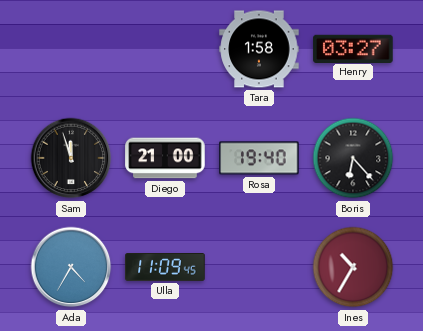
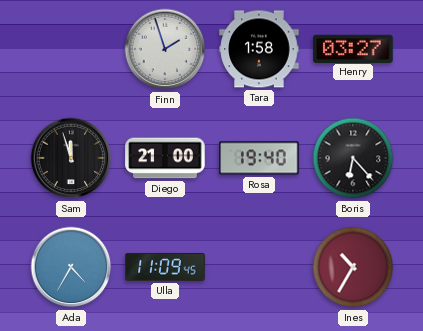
Finn: none -> 1:57 (165, 49)
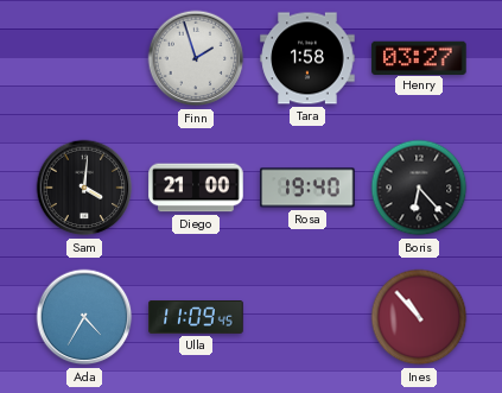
Sam: 11:57 -> 4:01 (84, 188)
Ines: 10:35 -> 10:53 (419, 317)
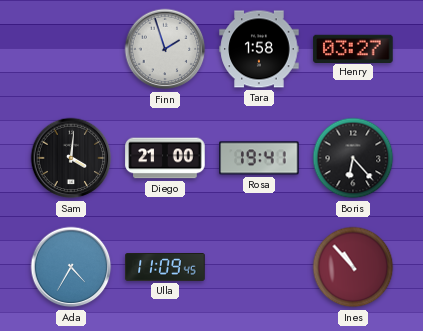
Rosa: 19:40 -> 19:41 (259, 158)
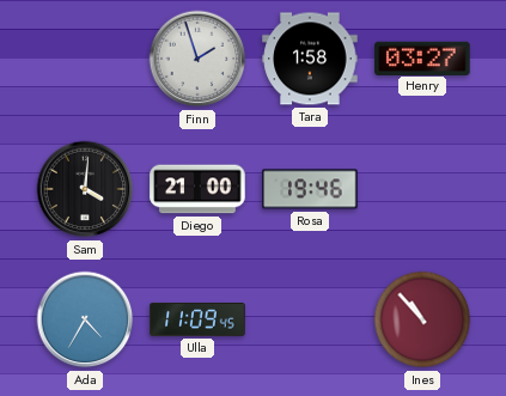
Rosa: 19:41 -> 19:46 (310, 189)
Boris: 6:23 -> none (353, 158)
